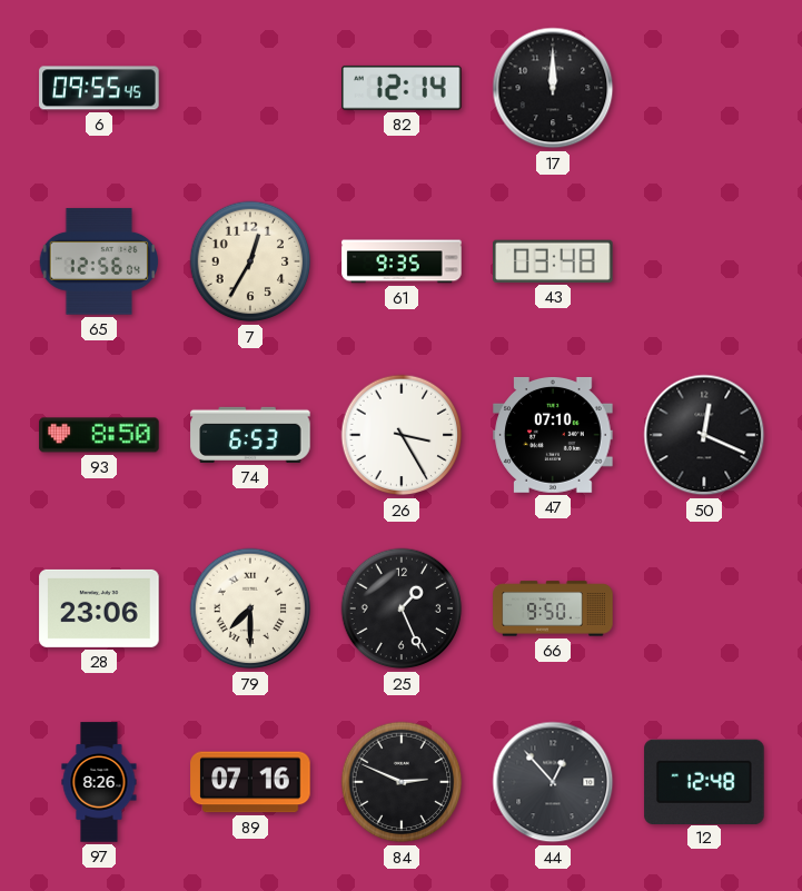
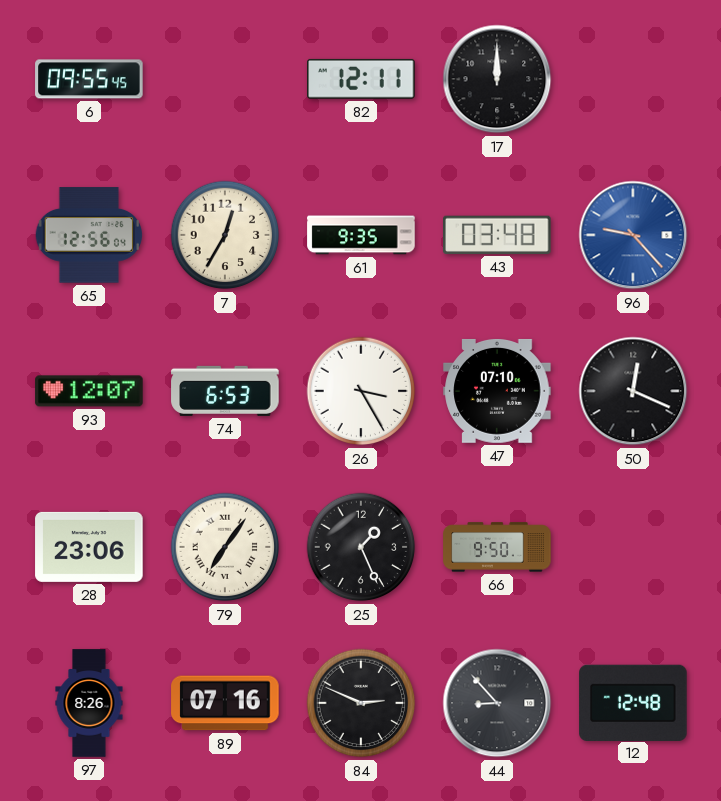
82: 12:14 -> 12:11 (362, 79)
96: none -> 9:23 (633, 235)
93: 8:50 -> 12:07 (89, 391)
79: 7:30 -> 7:06 (225, 547)
44: 12:53 -> 8:53 (497, 703)
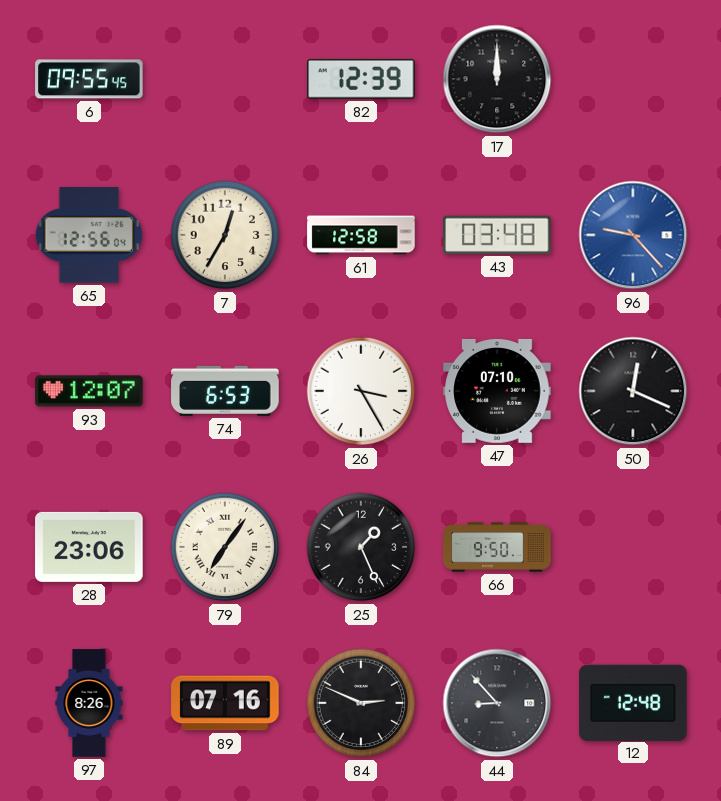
82: 12:11 -> 12:39 (362, 79)
61: 9:35 -> 12:58 (361, 235)
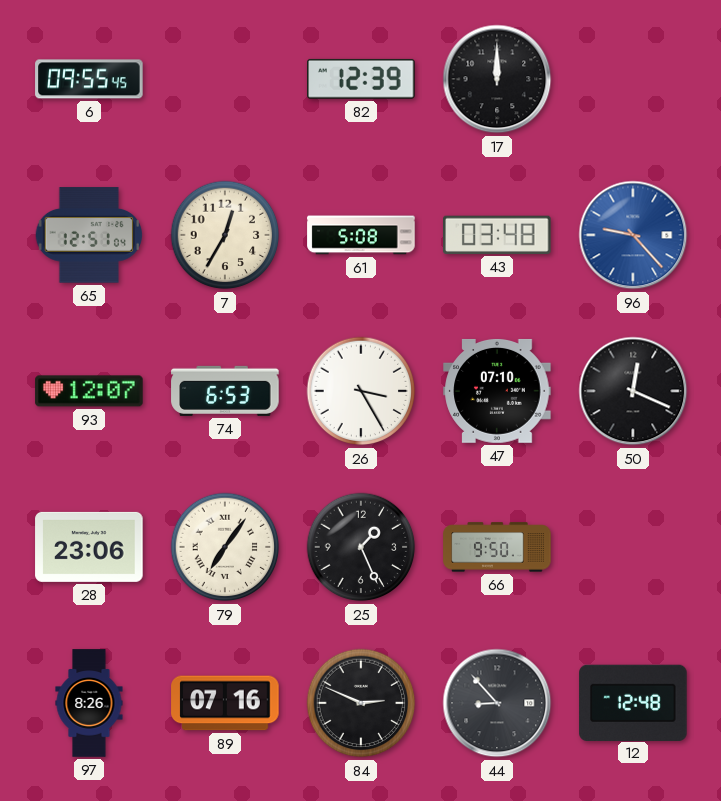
65: 12:56 -> 12:51 (89, 235)
61: 12:58 -> 5:08 (361, 235)
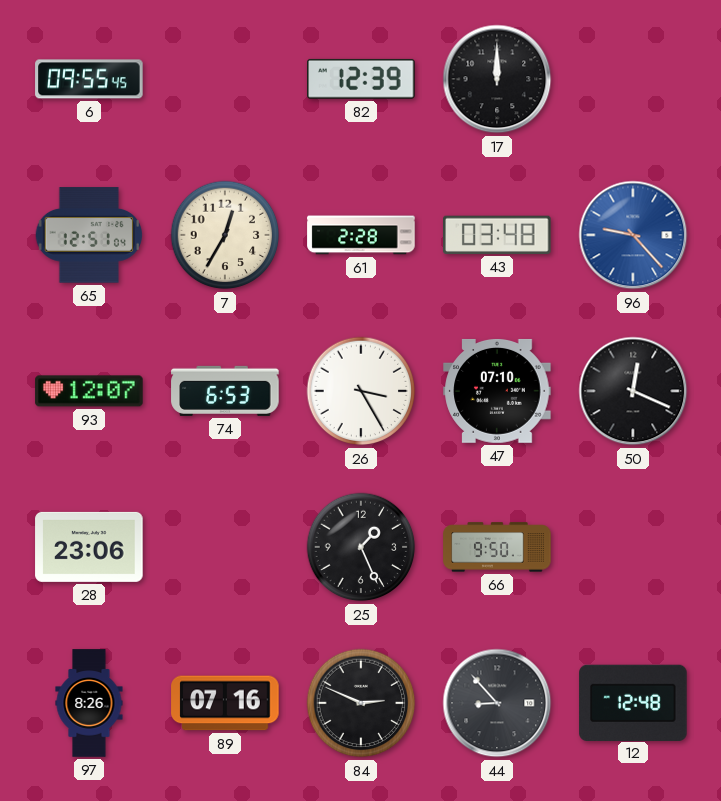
61: 5:08 -> 2:28 (361, 235)
79: 7:06 -> none (225, 547)
